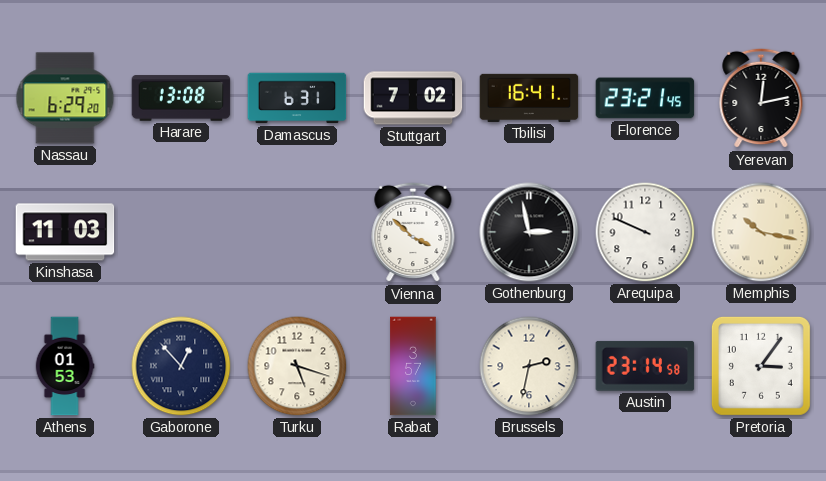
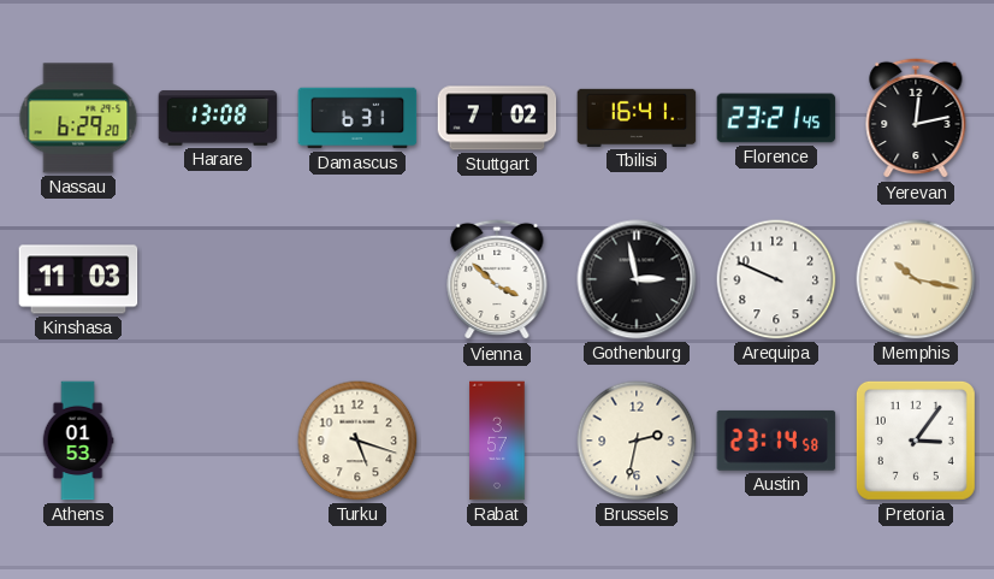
Gaborone: 12:53 -> none (181, 366)
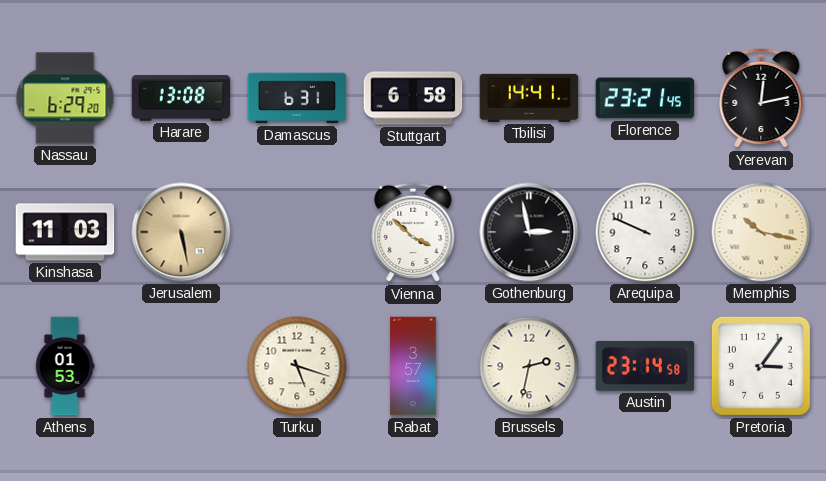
Stuttgart: 7:02 -> 6:58 (413, 98)
Tbilisi: 16:41 -> 14:41 (529, 98)
Jerusalem: none -> 5:28 (181, 232)
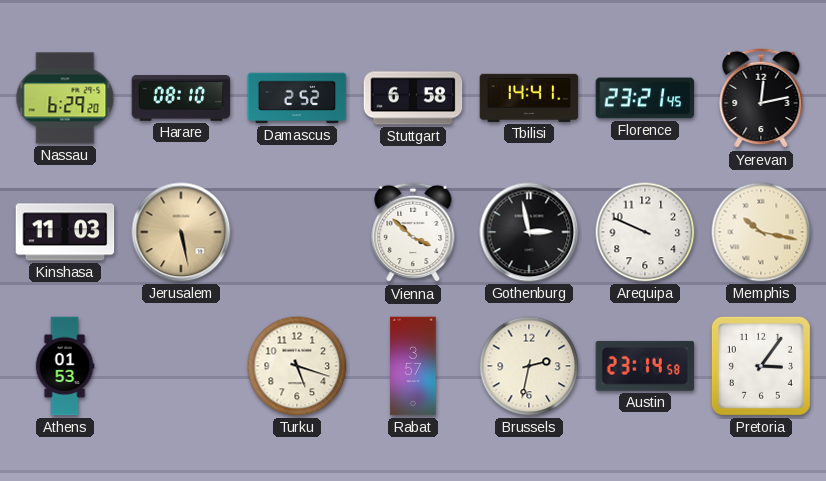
Harare: 13:08 -> 08:10 (181, 98)
Damascus: 6:31 -> 2:52 (297, 98)
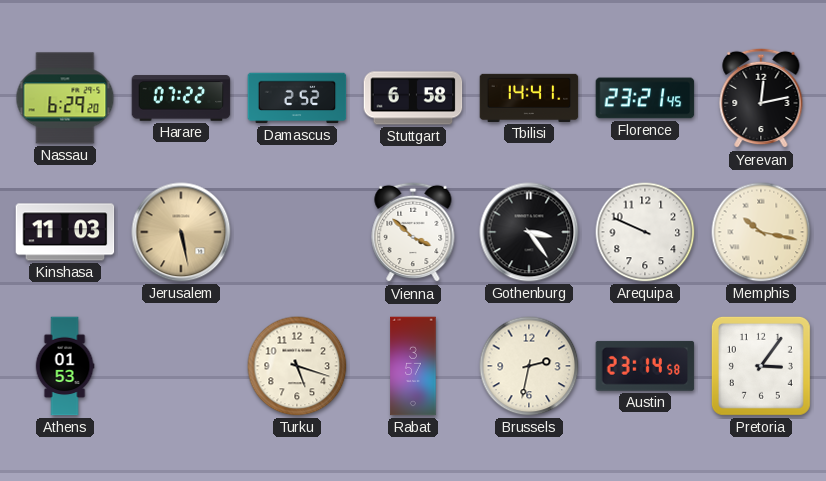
Harare: 08:10 -> 07:22 (181, 98)
Gothenburg: 2:58 -> 3:24 (529, 232)
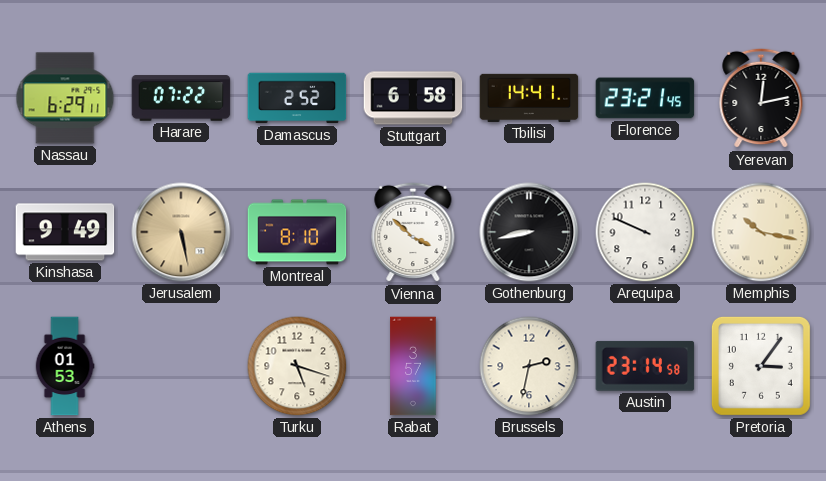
Nassau: 6:29:20 -> 6:29:11 (65, 98)
Kinshasa: 11:03 -> 9:49 (65, 232)
Montreal: none -> 8:10 (297, 232)
Gothenburg: 3:24 -> 8:43 (529, 232)
